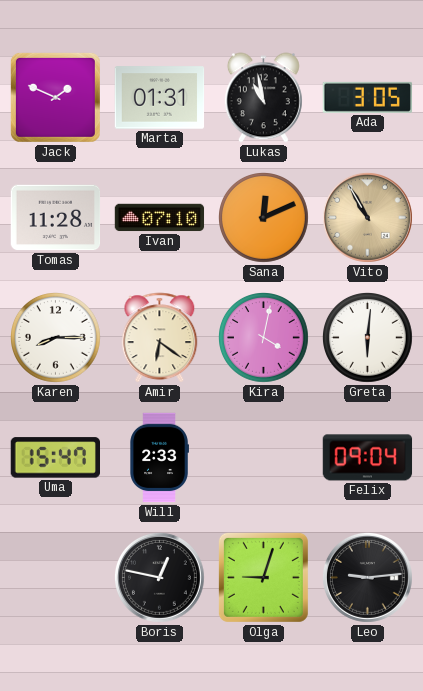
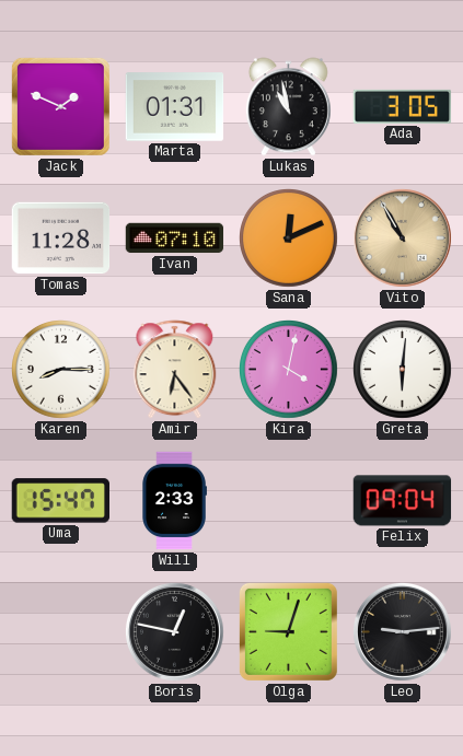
Amir: 6:21 -> 6:24 (175, 370)
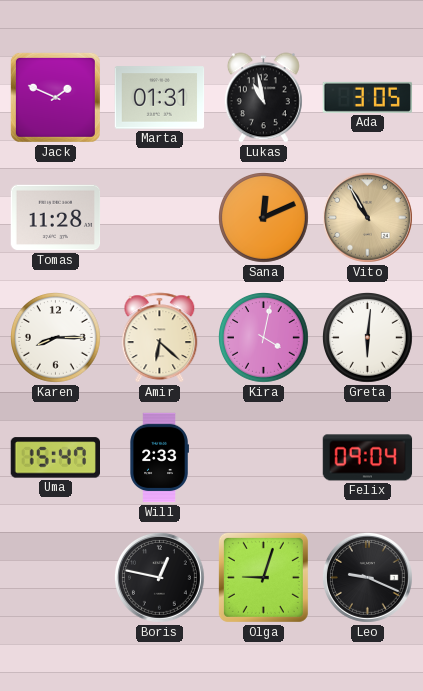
Ivan: 07:10 -> none (175, 239)
Amir: 6:24 -> 6:22 (160, 338)
Leo: 9:14 -> 9:19 (368, 578)
